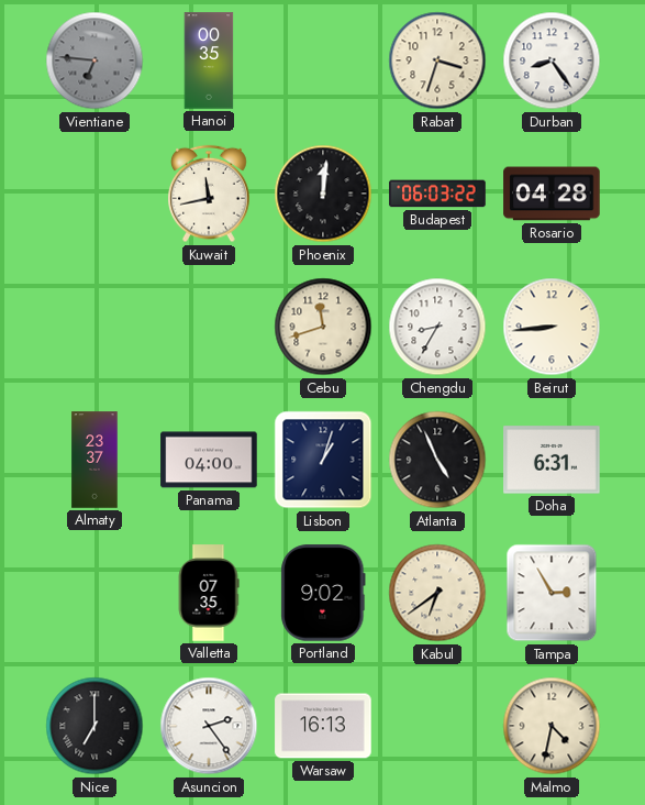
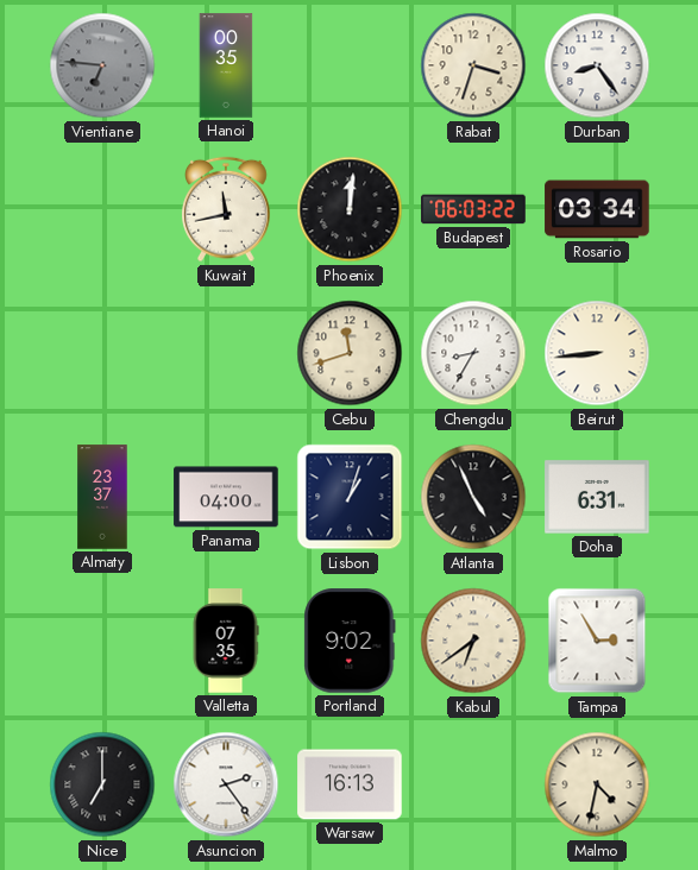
Rosario: 04:28 -> 03:34 (597, 209)
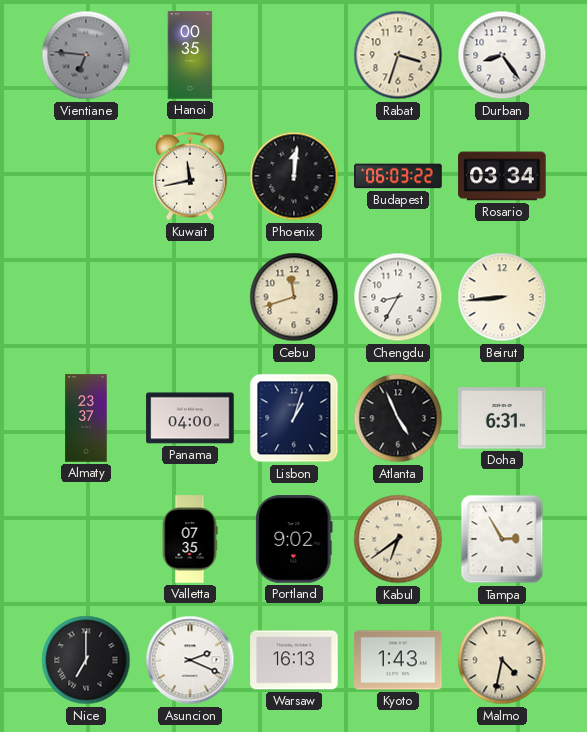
Asuncion: 2:24 -> 2:19 (190, 660)
Kyoto: none -> 1:43 (398, 660)
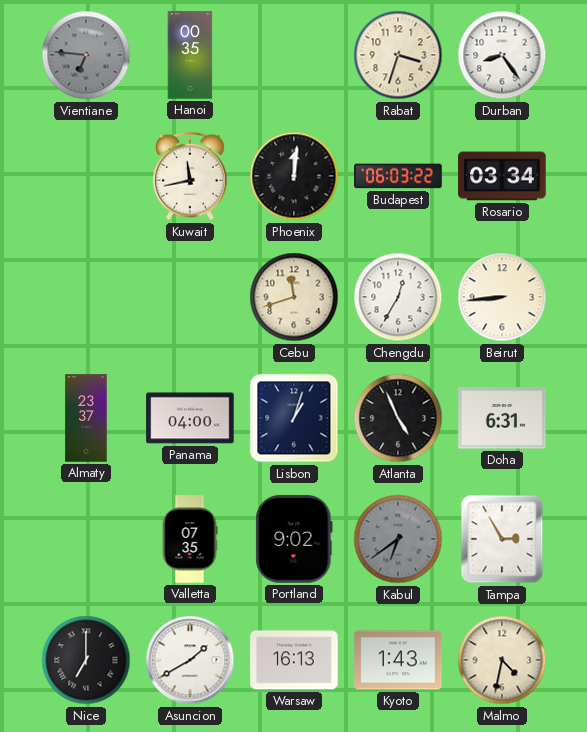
Chengdu: 8:35 -> 12:35 (398, 297)
Kabul dial: cream -> grey (398, 539)
Asuncion: 2:19 -> 1:40 (190, 660)
